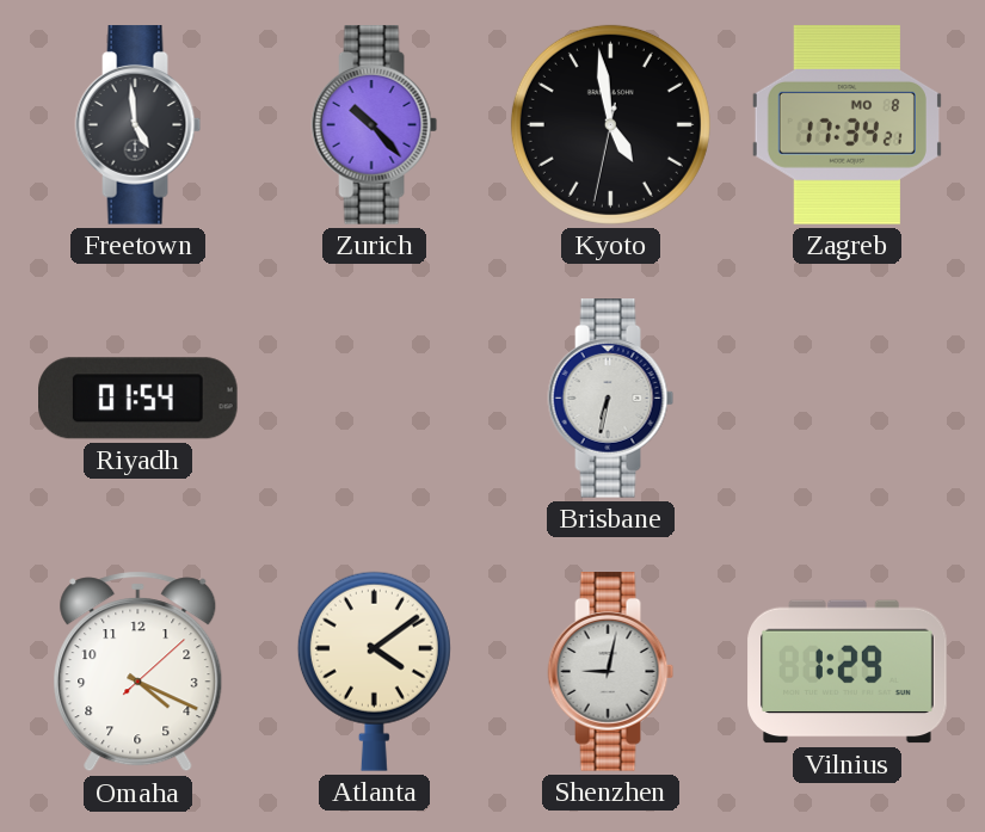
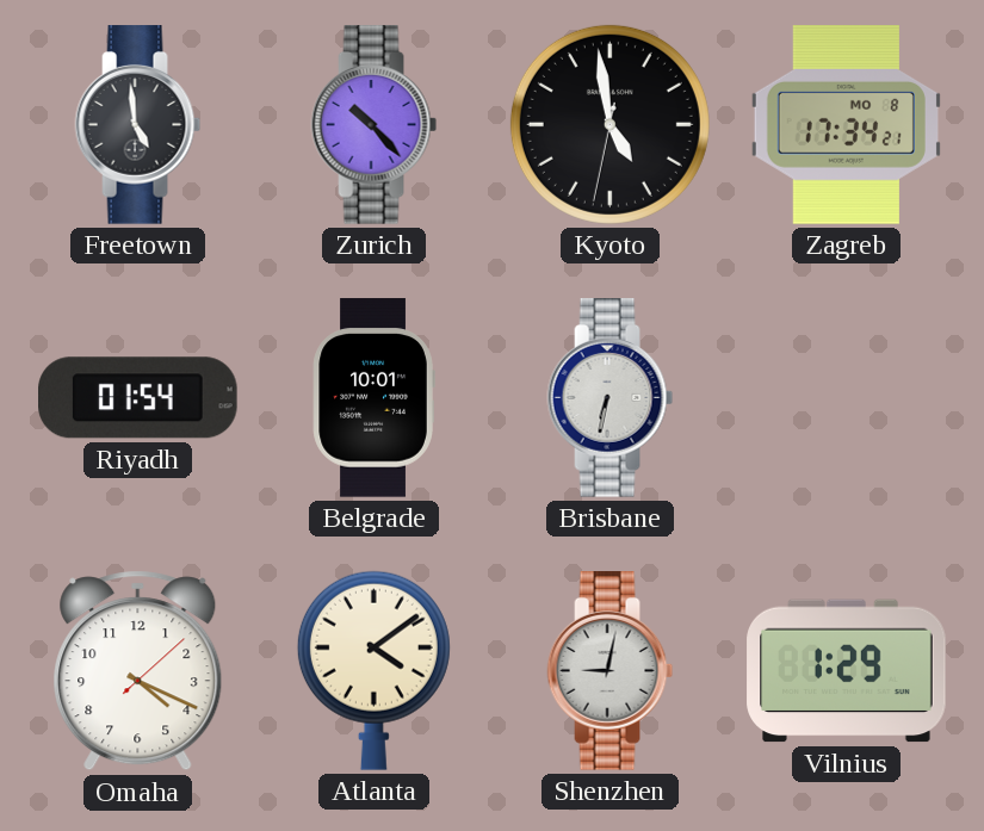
Belgrade: none -> 10:01 (373, 398)
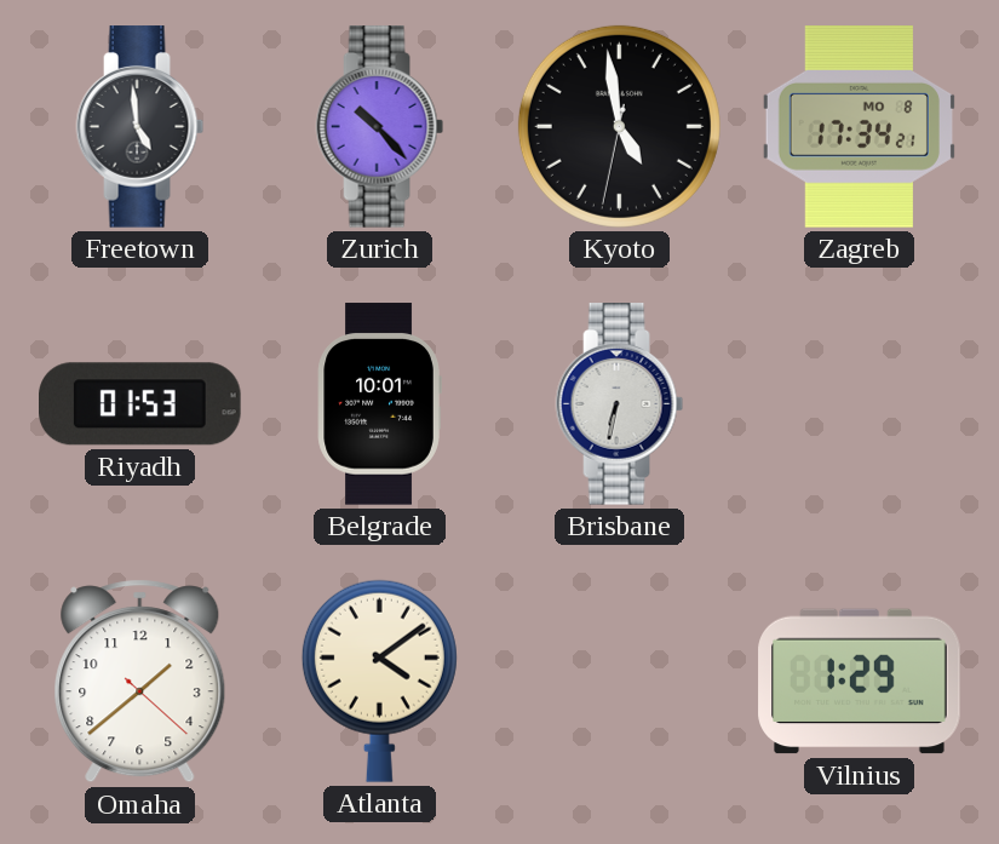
Riyadh: 01:54 -> 01:53 (140, 404)
Omaha: 4:19 -> 1:38 (140, 682)
Shenzhen: 9:02 -> none (611, 671)
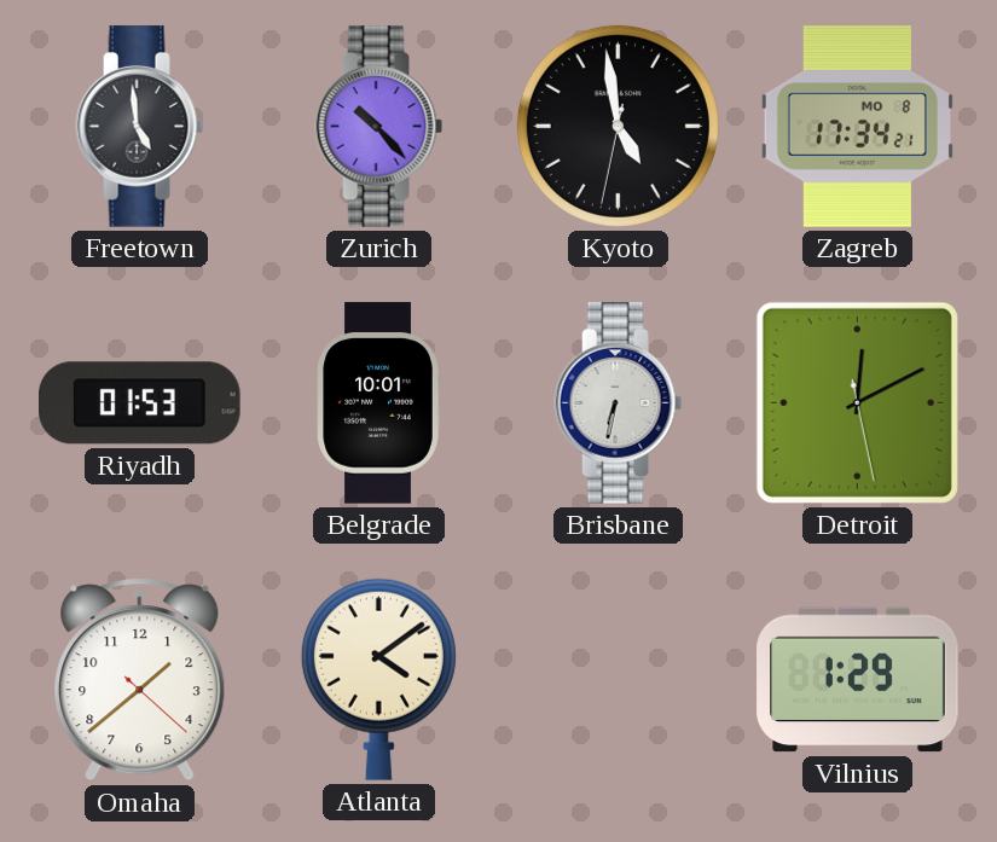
Detroit: none -> 12:10 (857, 402)
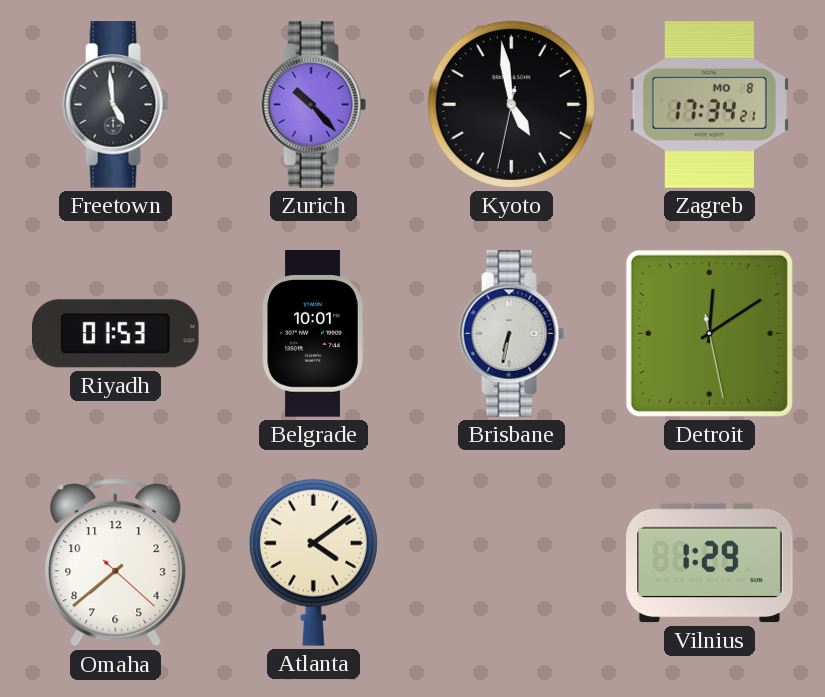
Detroit: 12:10 -> 12:09 (709, 333)
Omaha: 1:38 -> 7:38 (116, 563)
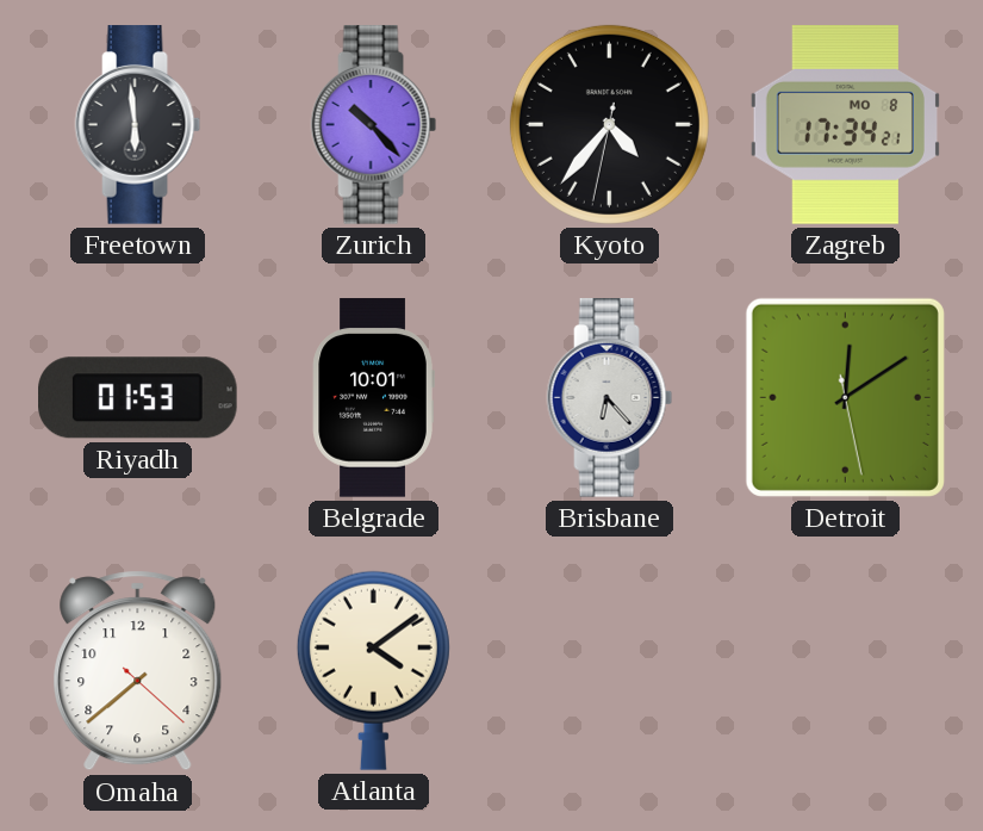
Freetown: 4:59 -> 5:59 (138, 125)
Kyoto: 4:58 -> 4:36 (609, 124)
Brisbane: 6:32 -> 6:23 (610, 398)
Vilnius: 1:29 -> none (710, 563)
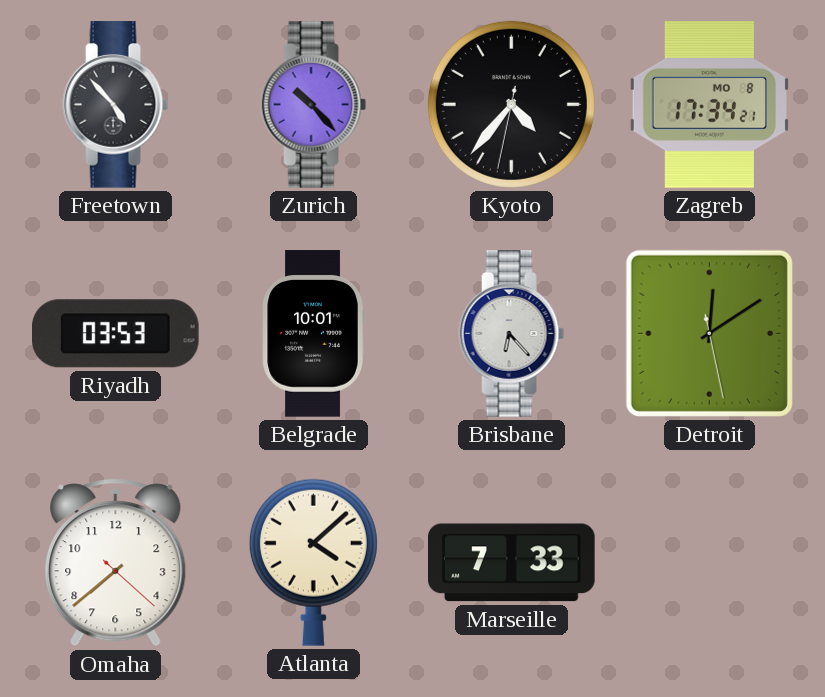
Freetown: 5:59 -> 4:53 (116, 105)
Riyadh: 01:53 -> 03:53 (116, 334)
Atlanta: 4:09 -> 4:08 (313, 562)
Marseille: none -> 7:33 (512, 563)
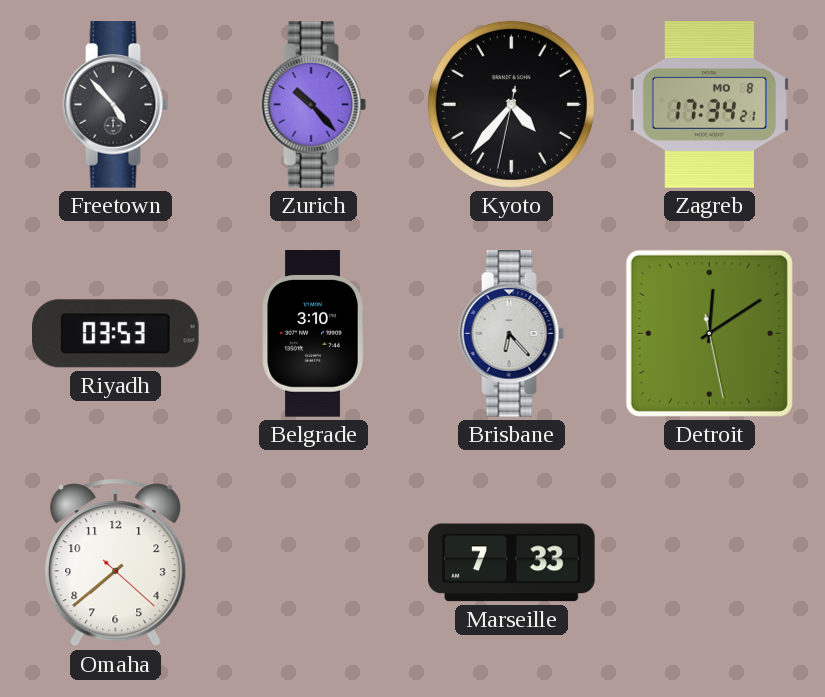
Belgrade: 10:01 -> 3:10 (313, 334)
Atlanta: 4:08 -> none (313, 562)
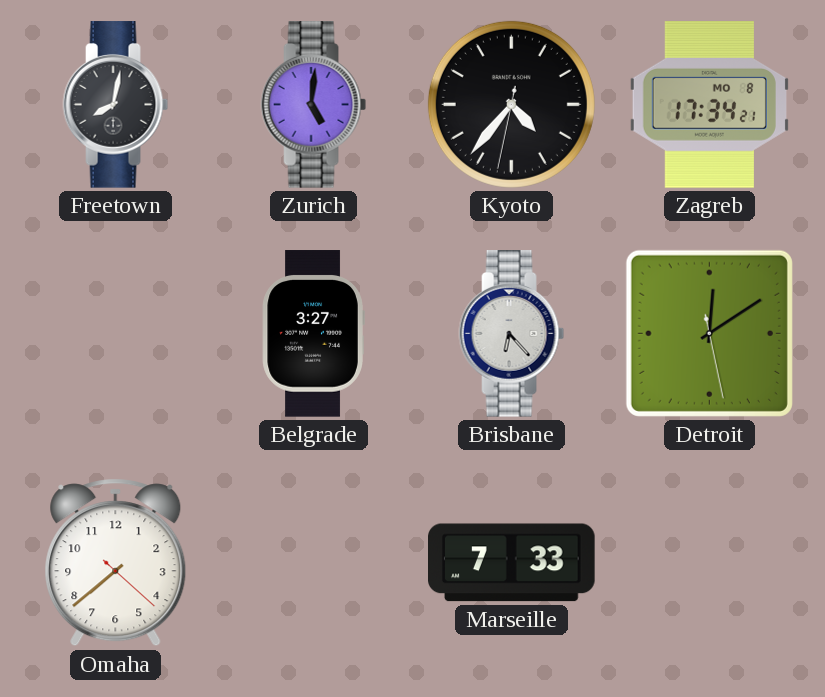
Freetown: 4:53 -> 8:02 (116, 105)
Zurich: 10:23 -> 5:01 (314, 105)
Riyadh: 03:53 -> none (116, 334)
Belgrade: 3:10 -> 3:27 (313, 334)
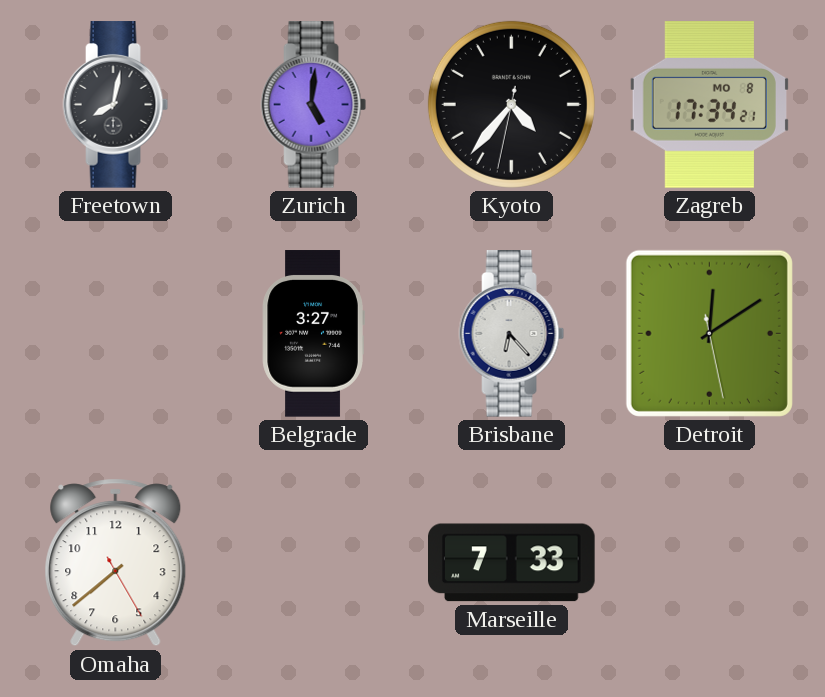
Omaha: 7:38:22 -> 7:38:25 (116, 563)
